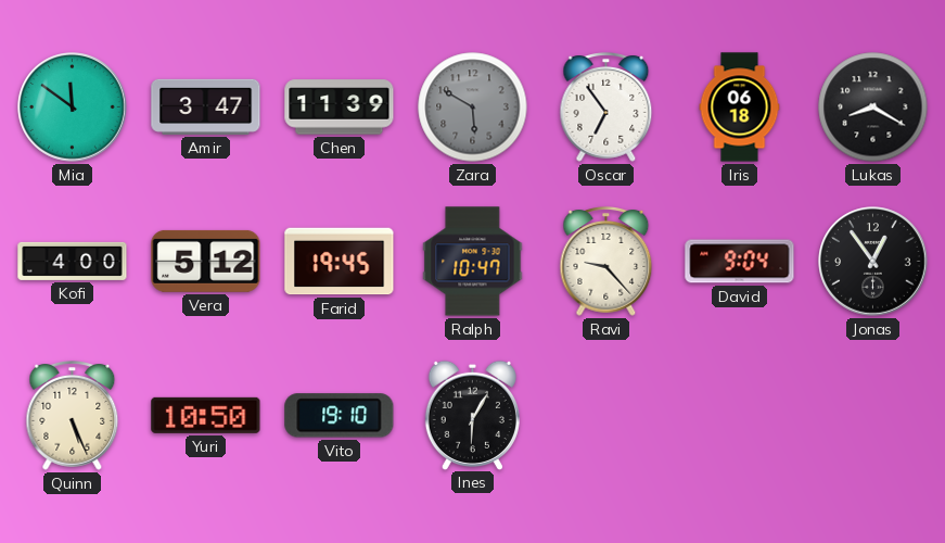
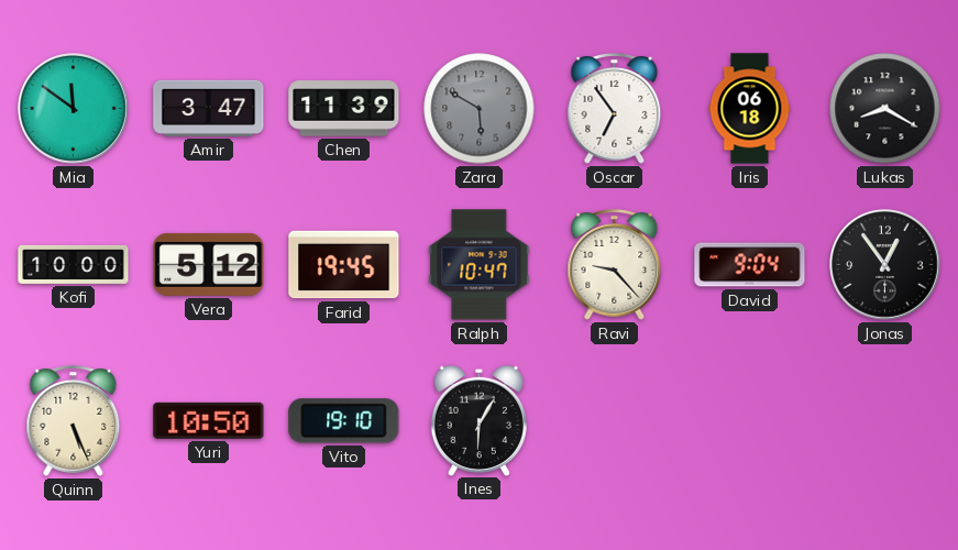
Kofi: 4:00 -> 10:00 (74, 264)
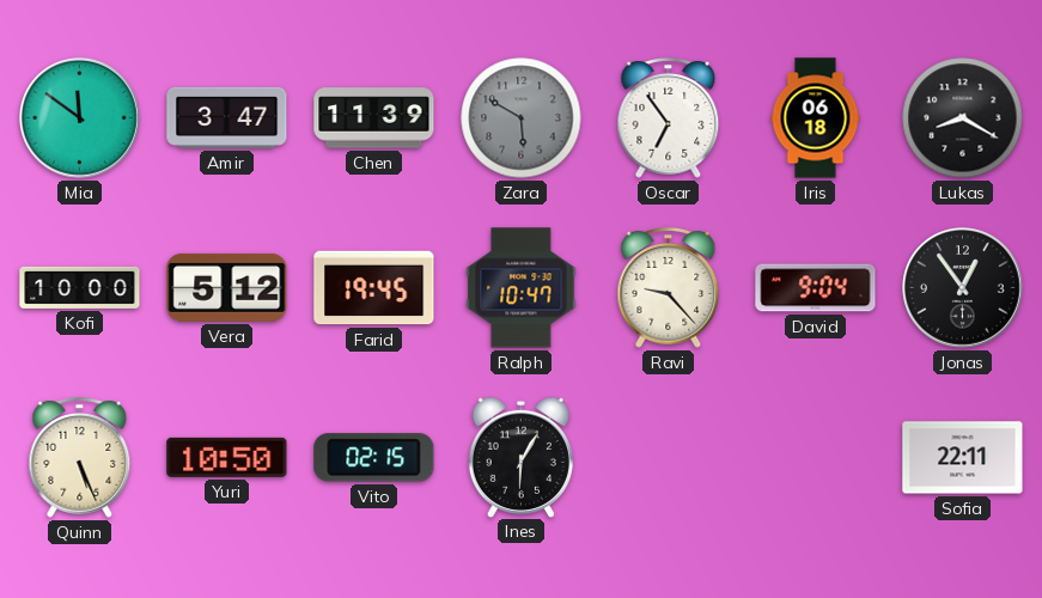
Vito: 19:10 -> 02:15 (374, 458)
Sofia: none -> 22:11 (963, 458)
